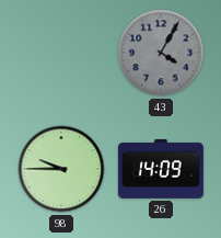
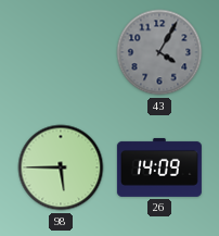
98: 9:45 -> 5:45 (61, 167)
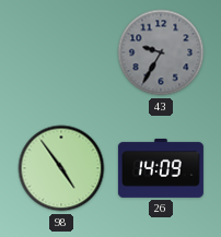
43: 4:05 -> 9:35 (161, 52)
98: 5:45 -> 4:54 (61, 168)
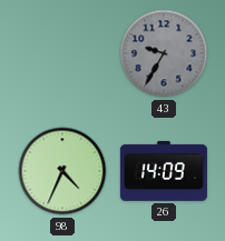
98: 4:54 -> 4:34 (62, 171)
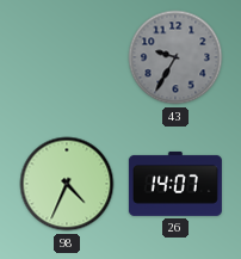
26: 14:09 -> 14:07 (175, 184)
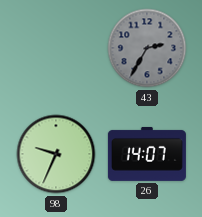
43: 9:35 -> 2:35 (147, 48)
98: 4:34 -> 9:34 (56, 154)
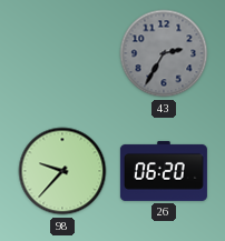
98: 9:34 -> 9:37 (62, 171)
26: 14:07 -> 06:20 (164, 171)
